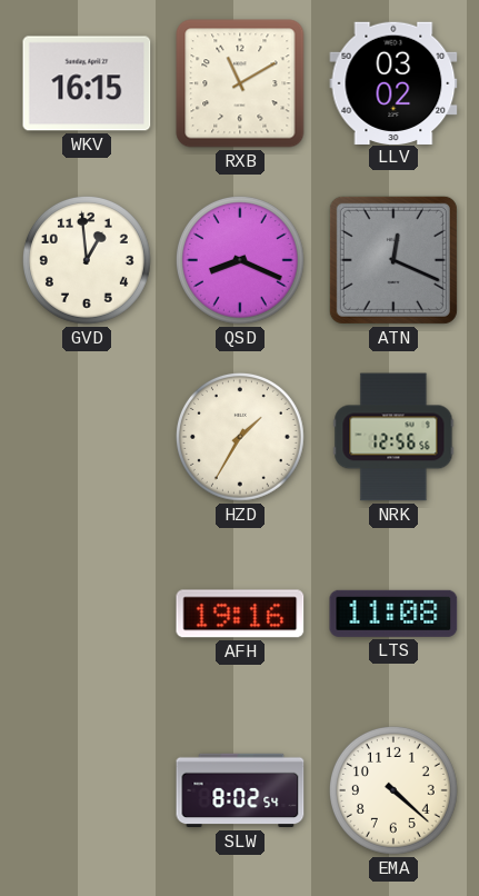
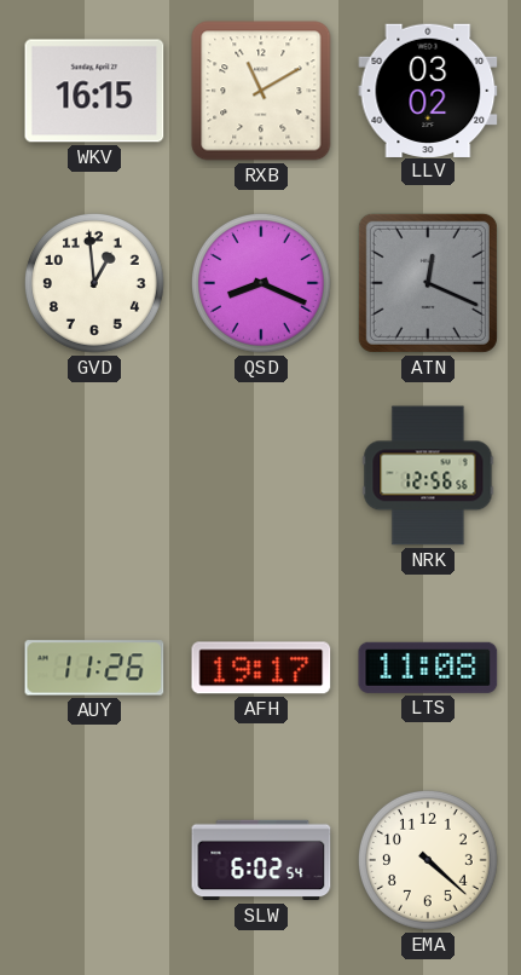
HZD: 1:35 -> none (240, 437)
AUY: none -> 11:26 (94, 668)
AFH: 19:16 -> 19:17 (261, 668)
SLW: 8:02 -> 6:02 (261, 860)
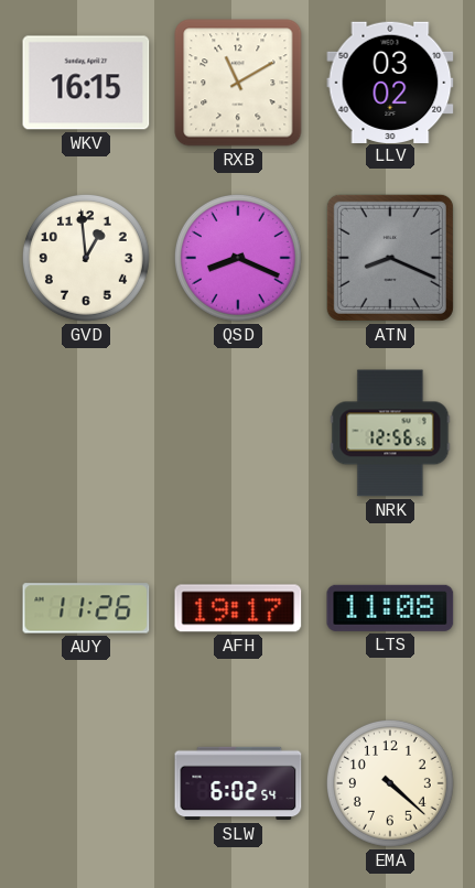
ATN: 12:19 -> 8:19 (390, 258)
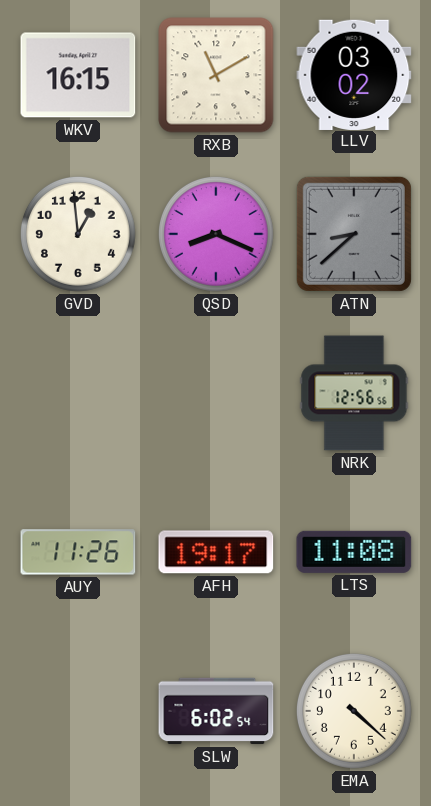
ATN: 8:19 -> 8:38 (354, 234)
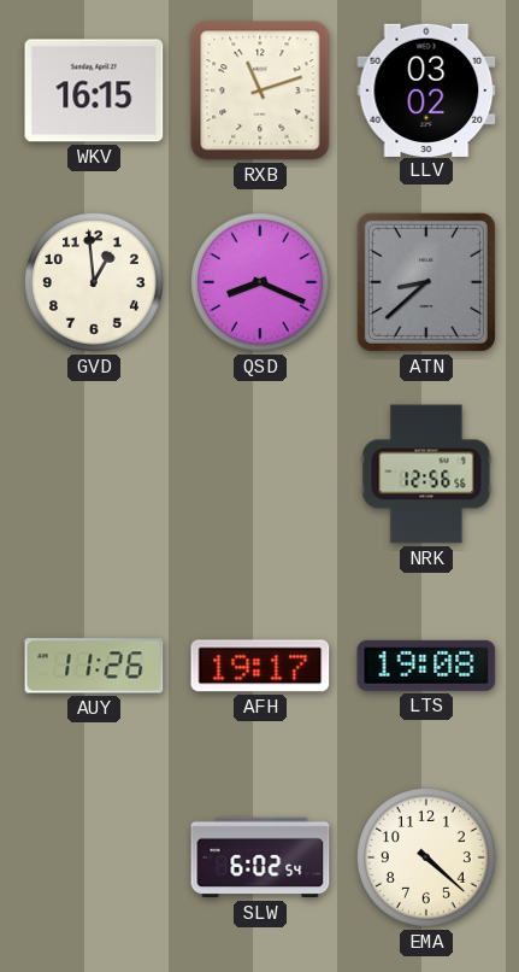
RXB: 11:10 -> 11:12 (260, 90)
LTS: 11:08 -> 19:08 (426, 666)
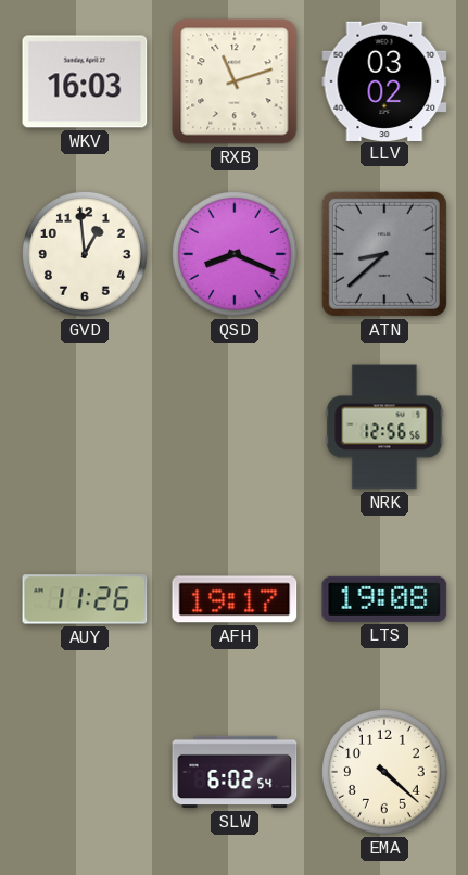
WKV: 16:15 -> 16:03 (85, 81)
